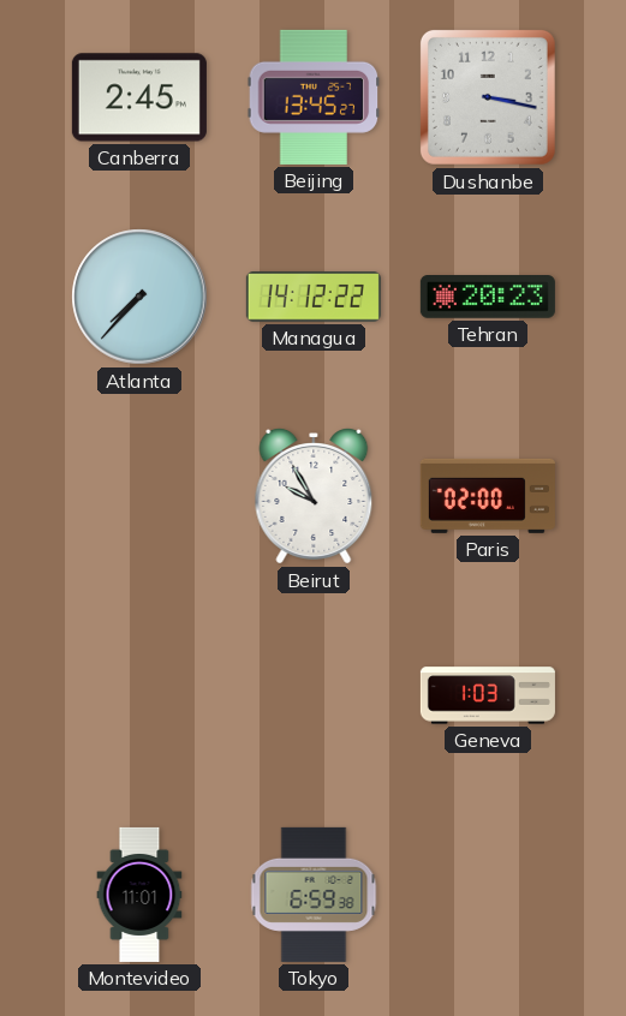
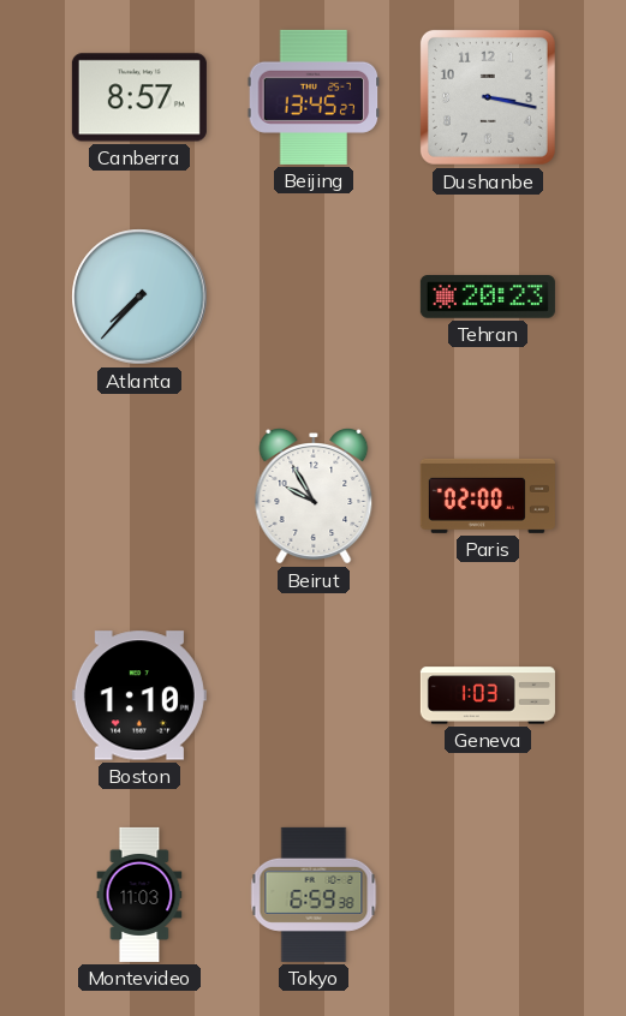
Canberra: 2:45 -> 8:57 (139, 97)
Managua: 14:12 -> none (314, 297)
Boston: none -> 1:10 (139, 695)
Montevideo: 11:01 -> 11:03 (139, 895)
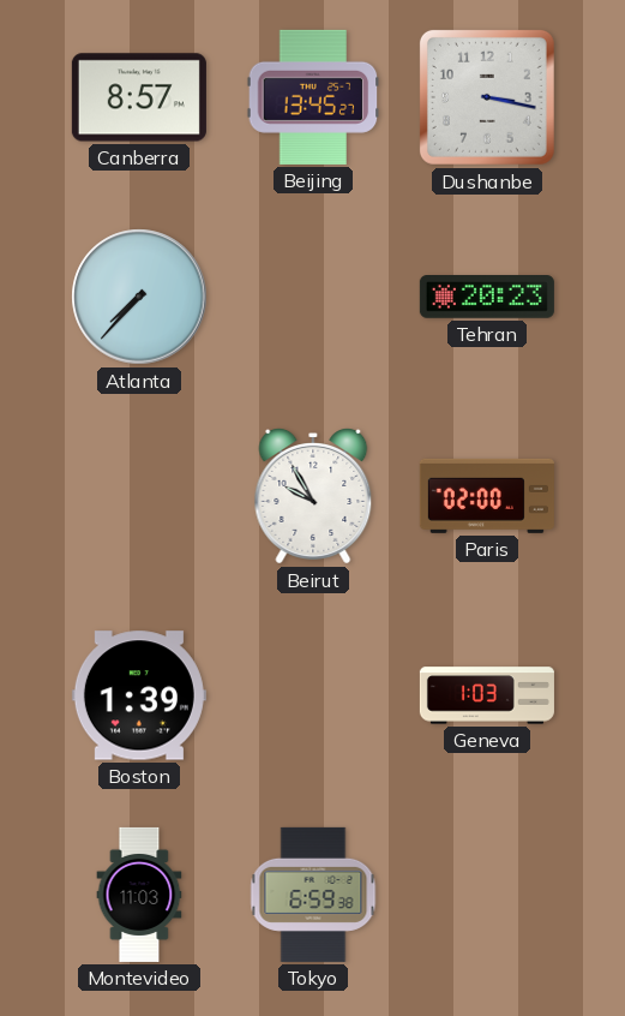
Boston: 1:10 -> 1:39 (139, 695)
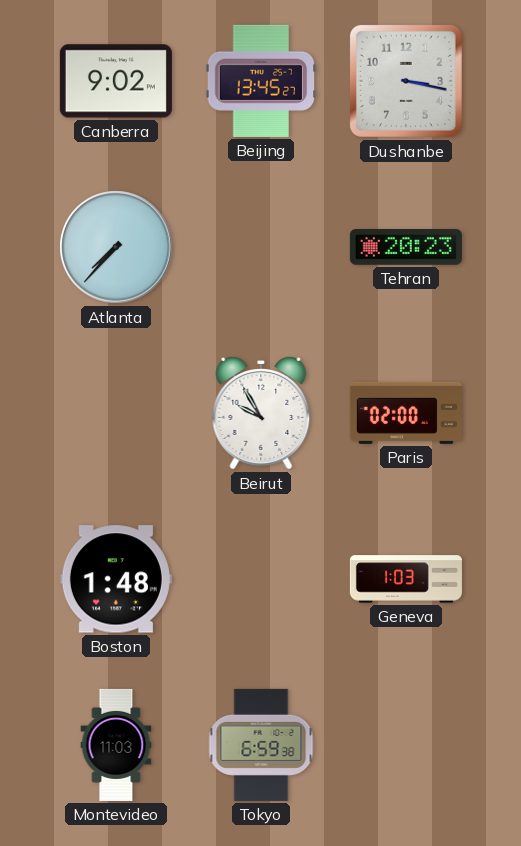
Canberra: 8:57 -> 9:02 (116, 81)
Boston: 1:39 -> 1:48 (116, 579)
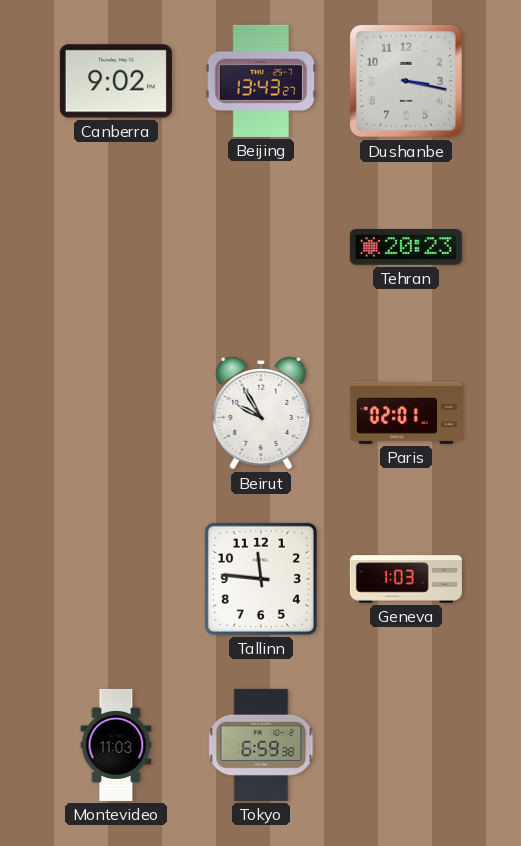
Beijing: 13:45 -> 13:43 (261, 81)
Atlanta: 7:37 -> none (116, 247)
Paris: 02:00 -> 02:01 (406, 413)
Boston: 1:48 -> none (116, 579)
Tallinn: none -> 11:46 (261, 579)
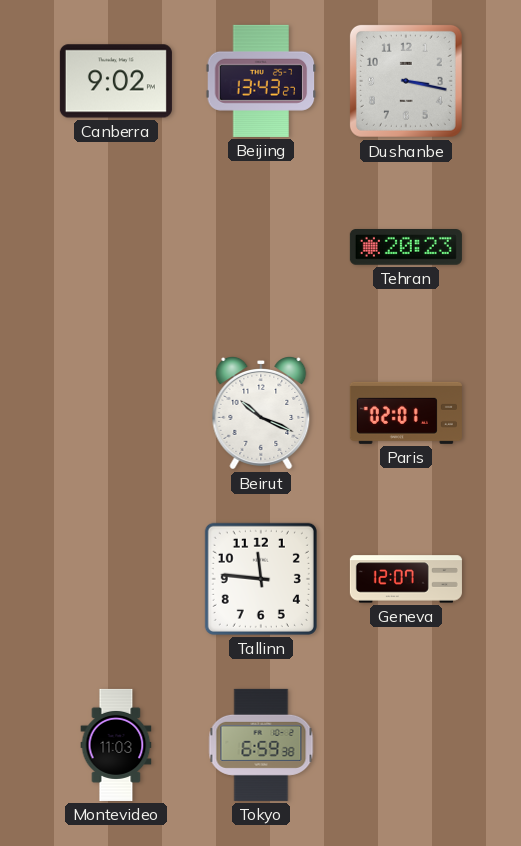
Beirut: 9:55 -> 10:19 (261, 414)
Geneva: 1:03 -> 12:07 (406, 579)
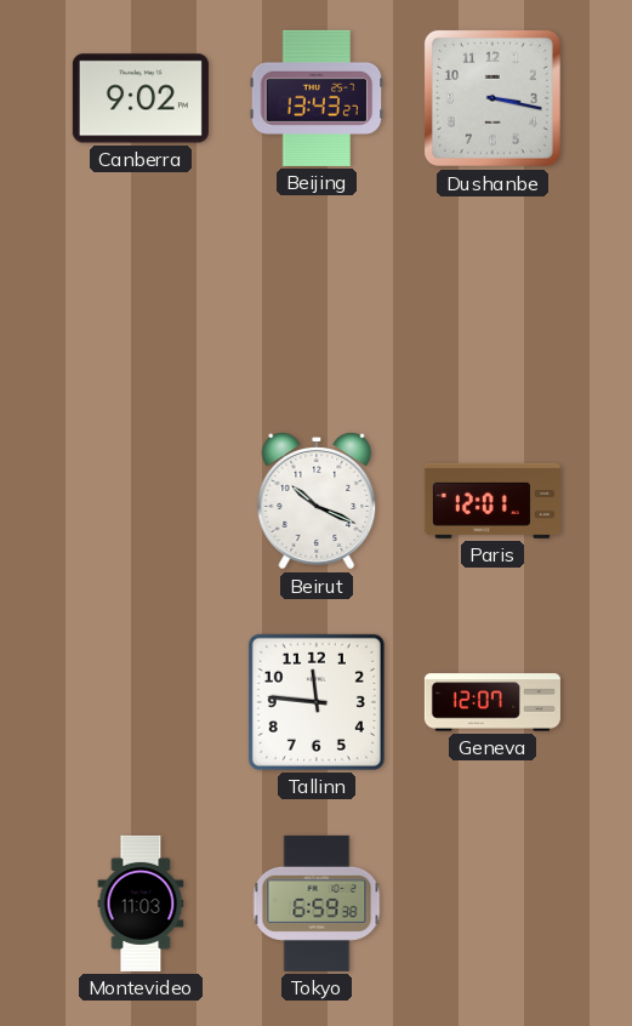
Tehran: 20:23 -> none (406, 248)
Paris: 02:01 -> 12:01 (492, 501)
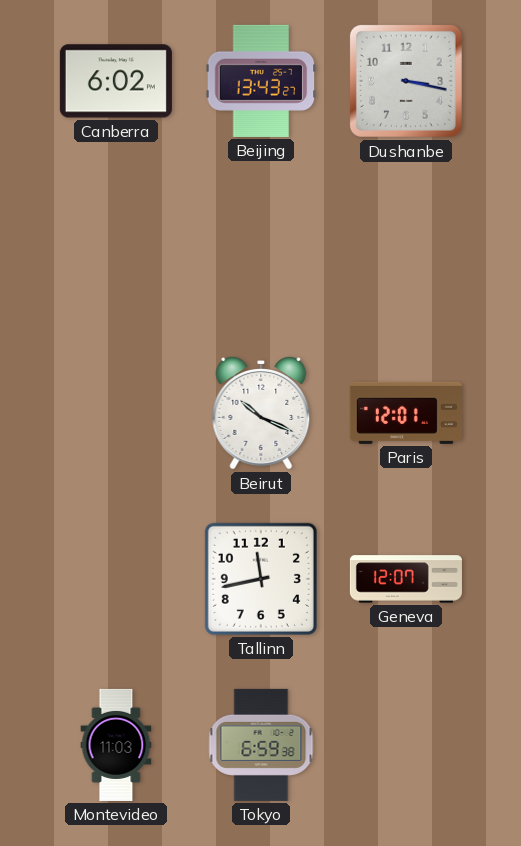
Canberra: 9:02 -> 6:02 (116, 81)
Tallinn: 11:46 -> 11:43 (261, 579)
